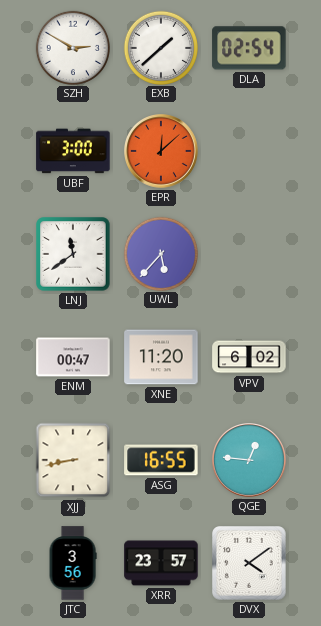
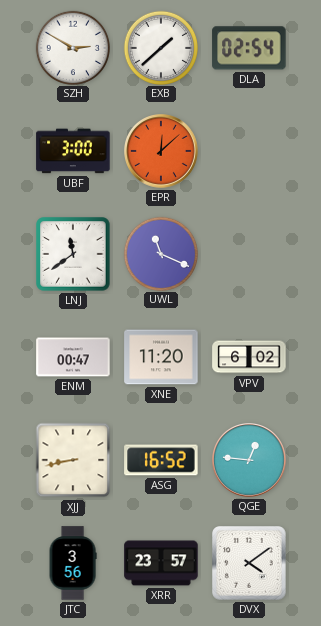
UWL: 5:37 -> 11:19 (160, 253)
ASG: 16:55 -> 16:52 (161, 460)
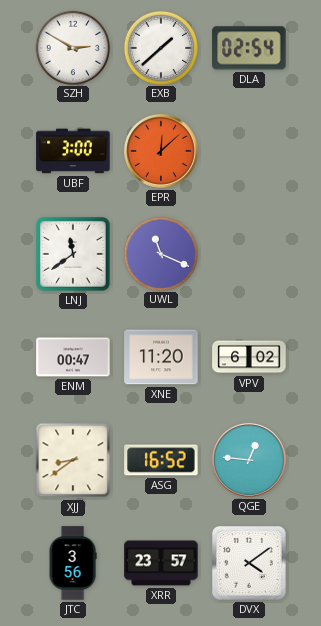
XJJ: 8:43 -> 8:39 (73, 460)
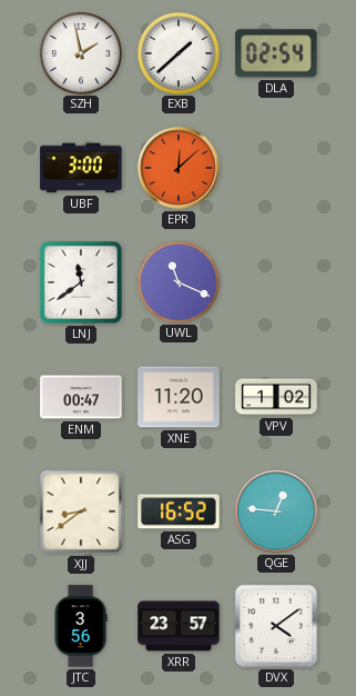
SZH: 2:50 -> 1:58 (80, 52)
VPV: 6:02 -> 1:02 (276, 397)
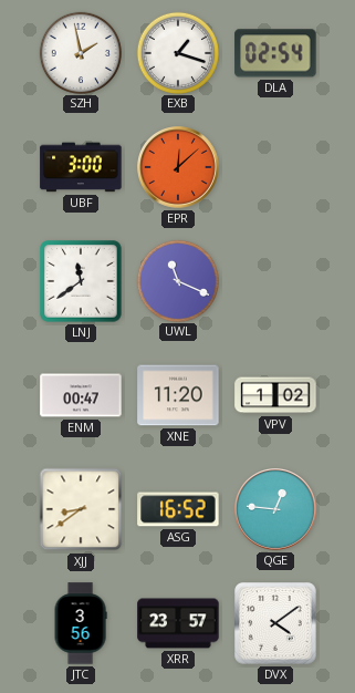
EXB: 1:38 -> 1:18 (177, 52)
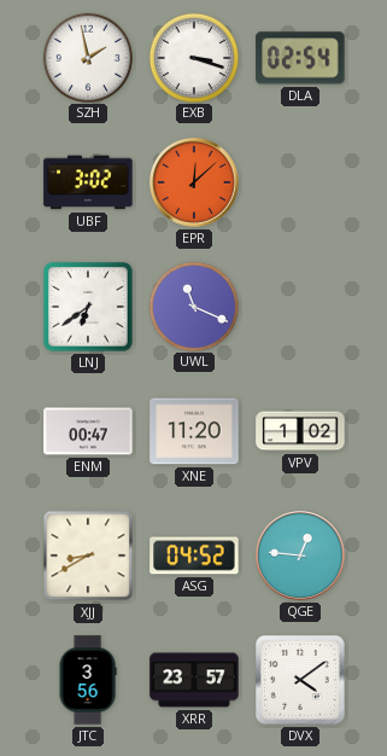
EXB: 1:18 -> 3:18 (193, 57)
UBF: 3:00 -> 3:02 (88, 182)
LNJ: 11:39 -> 6:39 (88, 307)
XJJ: 8:39 -> 8:40 (88, 556)
ASG: 16:52 -> 04:52 (194, 556)
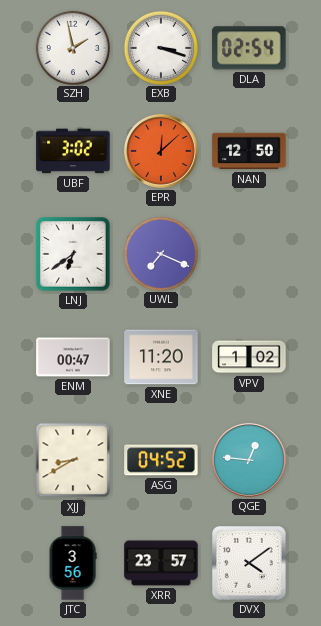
NAN: none -> 12:50 (249, 151)
UWL: 11:19 -> 7:19 (160, 253)
